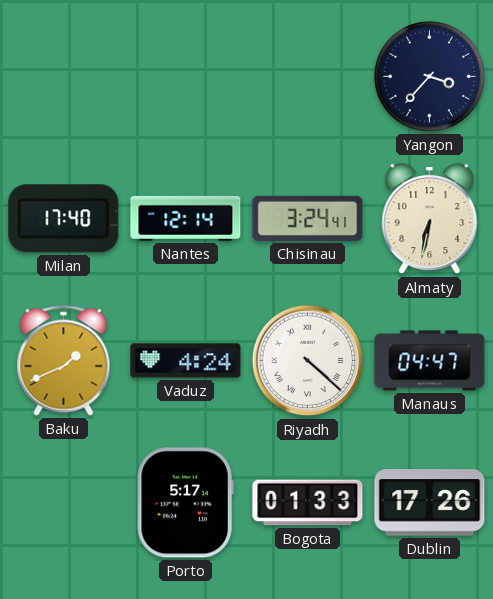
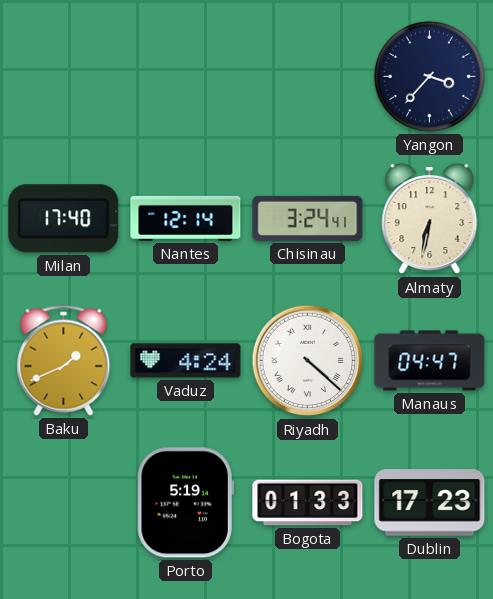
Porto: 5:17 -> 5:19 (185, 503)
Dublin: 17:26 -> 17:23 (430, 503)
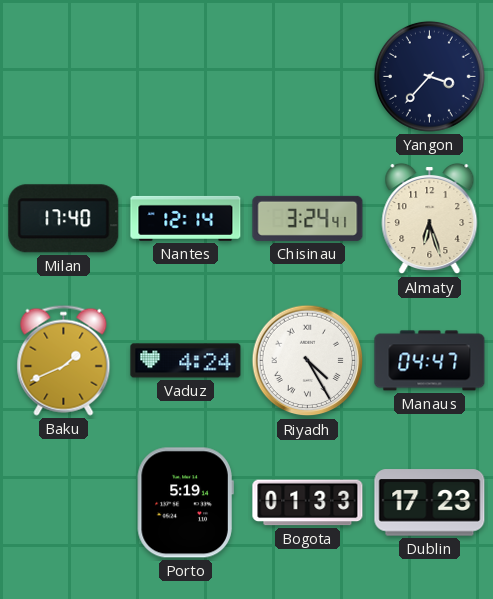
Almaty: 6:32 -> 6:27 (430, 219)
Riyadh: 4:22 -> 4:25 (308, 361)
